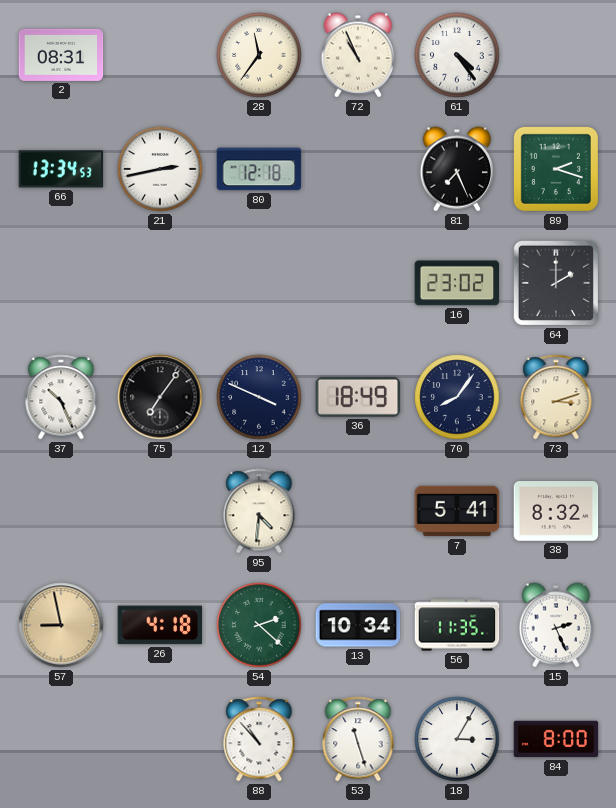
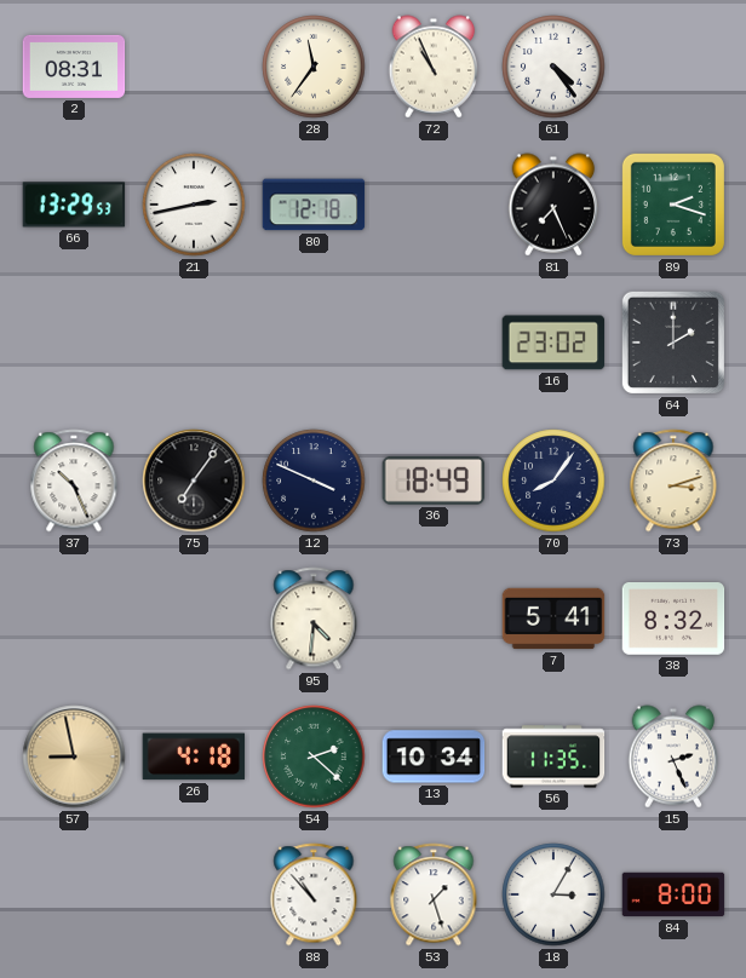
66: 13:34 -> 13:29 (74, 205)
53: 11:27 -> 1:27 (434, 894)
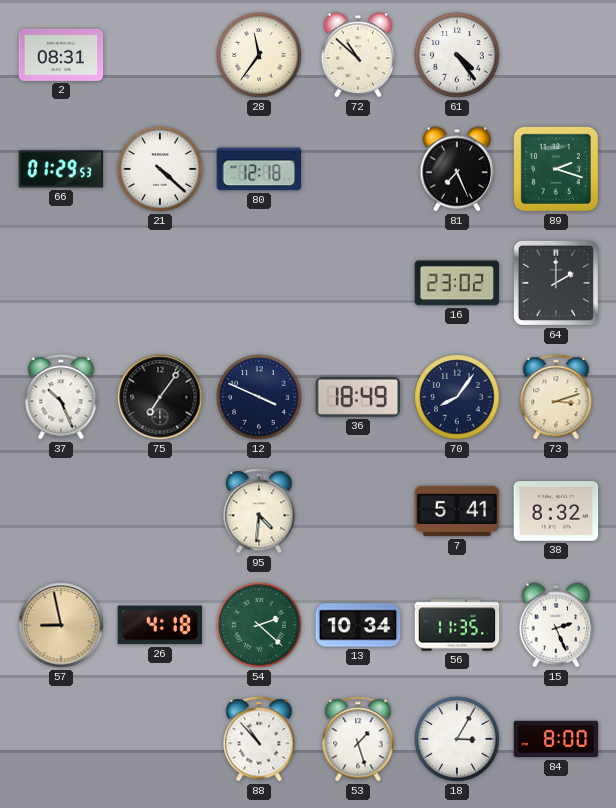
72: 10:56 -> 10:52 (358, 55)
66: 13:29 -> 01:29 (61, 169)
21: 2:43 -> 4:22 (160, 169)
